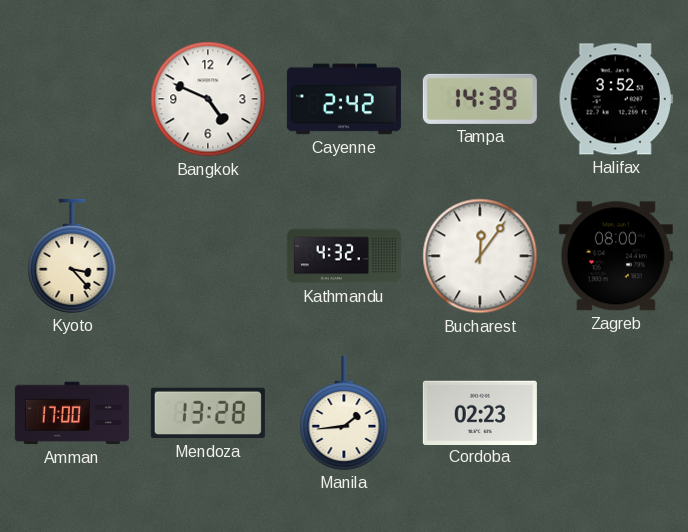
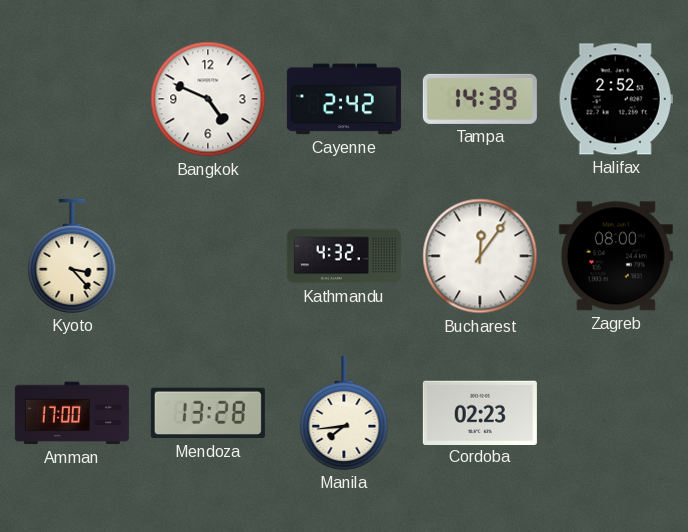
Halifax: 3:52 -> 2:52 (616, 99)
Manila: 1:44 -> 7:44 (344, 413)
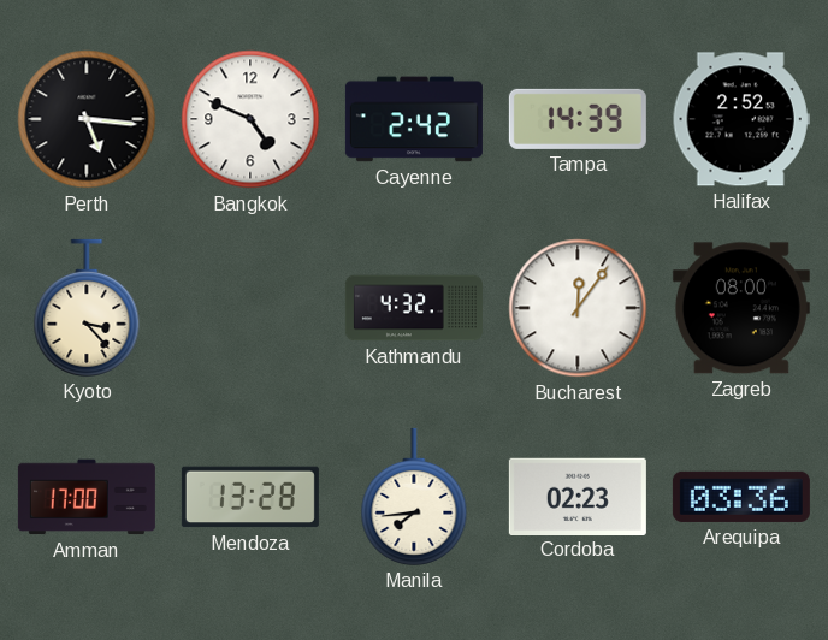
Perth: none -> 5:16 (87, 119)
Arequipa: none -> 03:36 (741, 497)
